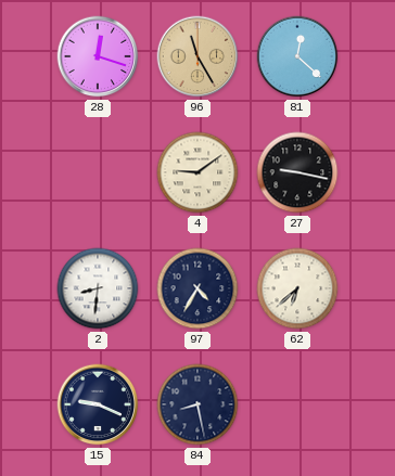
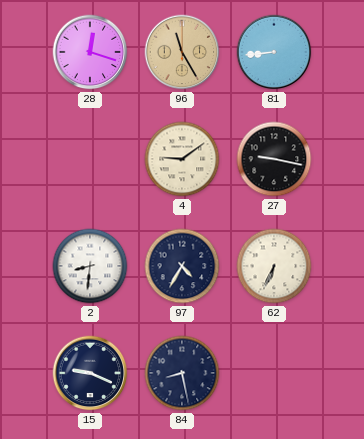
81: 12:22 -> 8:44 (274, 52)
62: 6:38 -> 6:34 (274, 266)
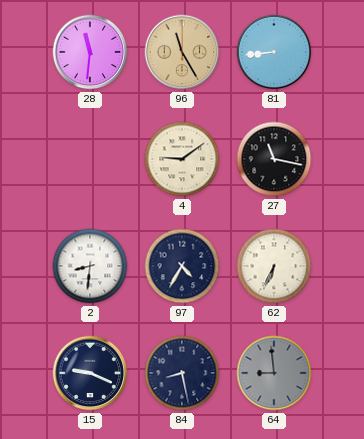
28: 12:18 -> 11:31 (90, 52)
27: 9:17 -> 11:17 (274, 159)
64: none -> 8:59 (274, 373)
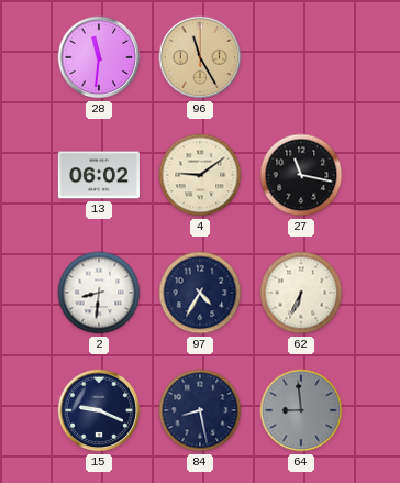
81: 8:44 -> none (274, 52)
13: none -> 06:02 (99, 175)
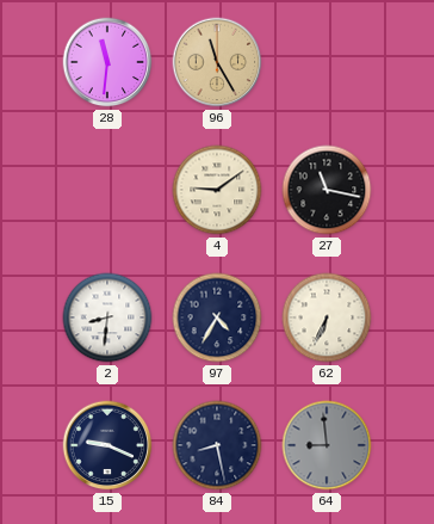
13: 06:02 -> none (99, 175)
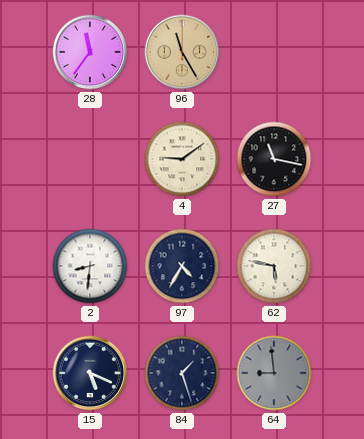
28: 11:31 -> 11:36 (90, 52)
62: 6:34 -> 5:47 (274, 266)
15: 9:19 -> 5:19 (90, 373)
84: 8:28 -> 1:27 (182, 373)
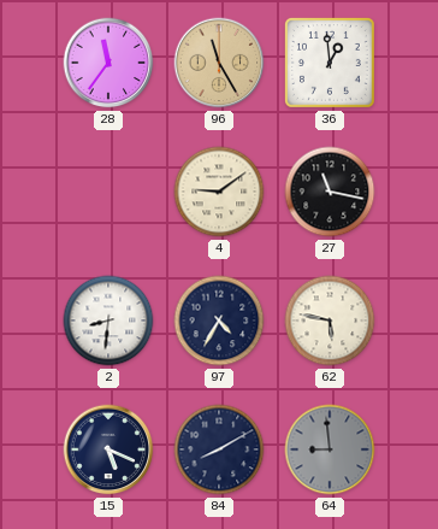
36: none -> 12:59 (330, 63)
84: 1:27 -> 8:10 (219, 449)
